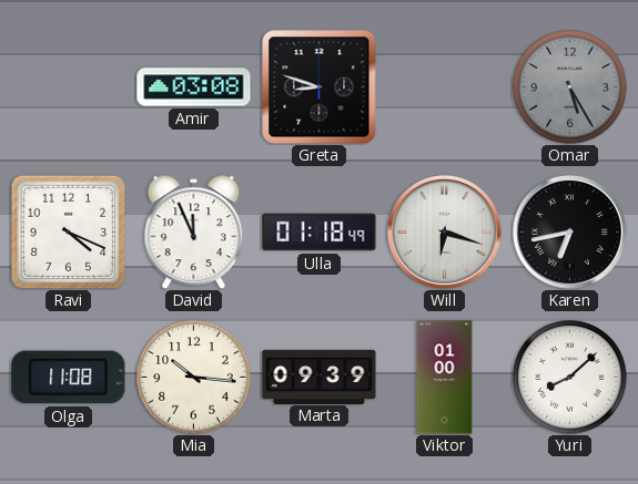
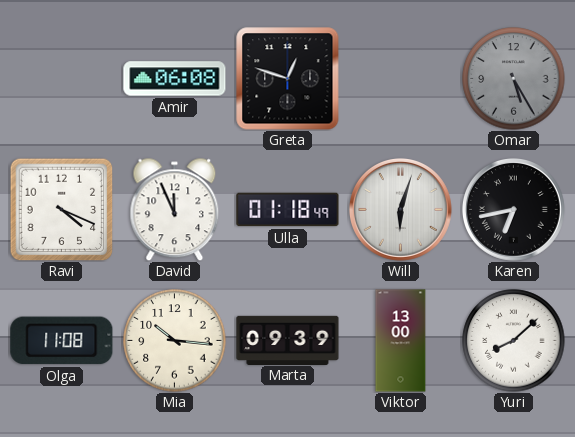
Amir: 03:08 -> 06:08 (175, 79)
Greta: 8:48 -> 12:48 (288, 79)
Will: 6:18 -> 6:03 (400, 209)
Viktor: 01:00 -> 13:00 (401, 341)
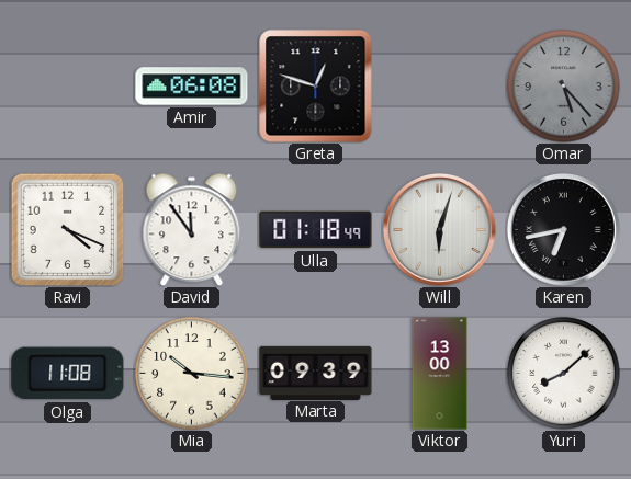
Omar: 5:25 -> 5:23 (564, 87)
David: 11:56 -> 11:54 (192, 229)
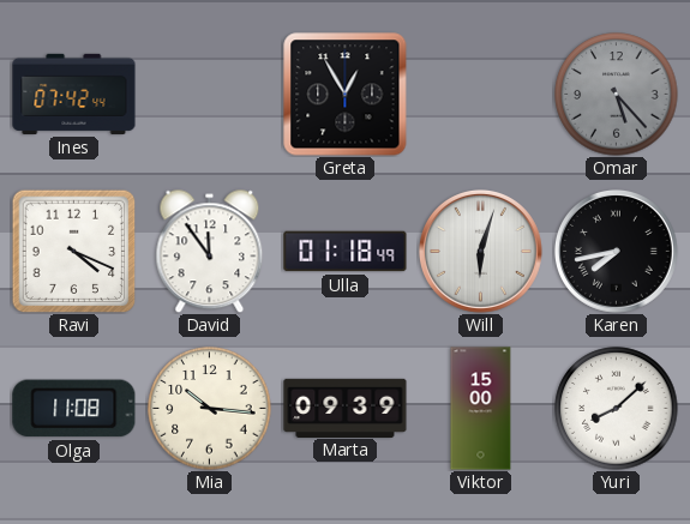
Ines: none -> 07:42 (74, 94)
Amir: 06:08 -> none (192, 87)
Greta: 12:48 -> 12:55 (346, 95)
Karen: 6:43 -> 7:43 (616, 251)
Viktor: 13:00 -> 15:00 (481, 409)
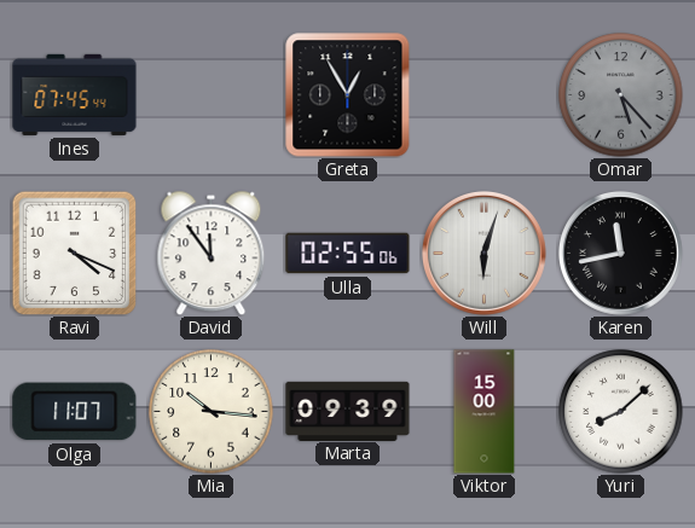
Ines: 07:42 -> 07:45 (75, 94)
Ulla: 01:18 -> 02:55 (348, 254)
Karen: 7:43 -> 11:43 (620, 253)
Olga: 11:08 -> 11:07 (75, 412)
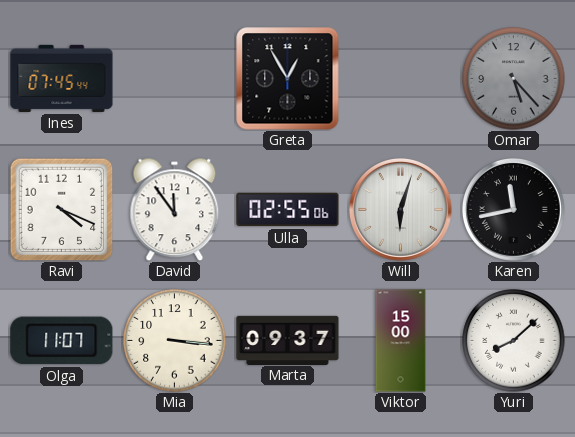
Mia: 10:16 -> 3:16 (175, 341)
Marta: 09:39 -> 09:37 (288, 340)
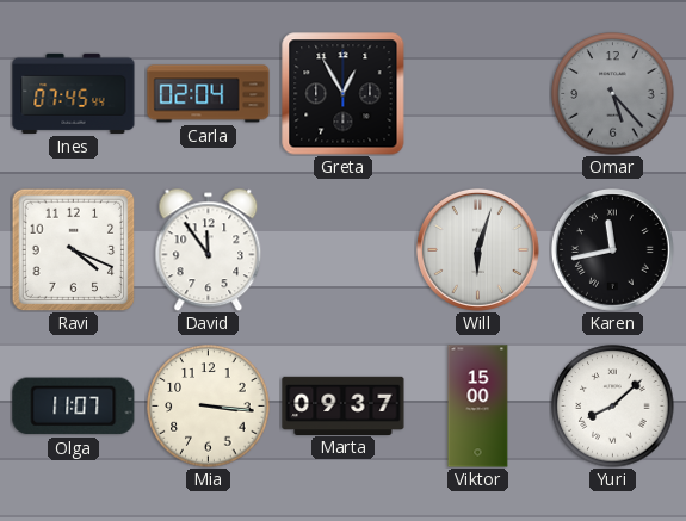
Carla: none -> 02:04 (209, 94)
Ulla: 02:55 -> none (288, 210)
